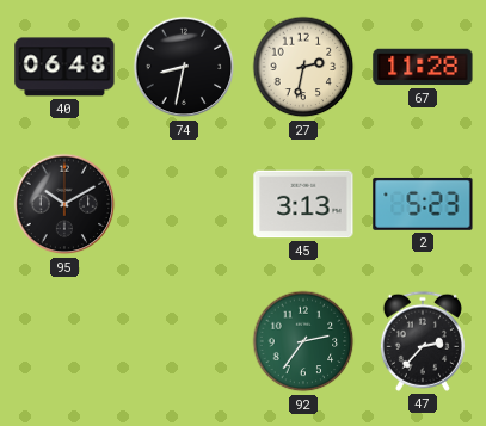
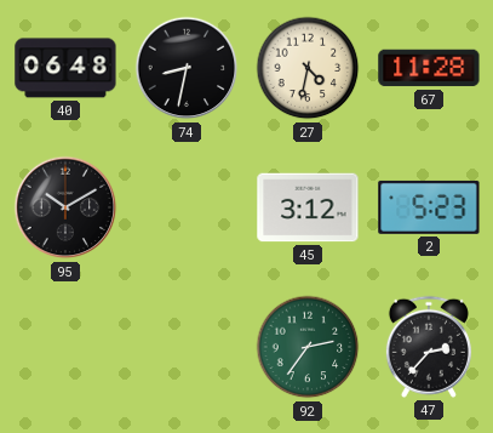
27: 2:32 -> 4:32 (308, 68)
45: 3:13 -> 3:12 (308, 207)
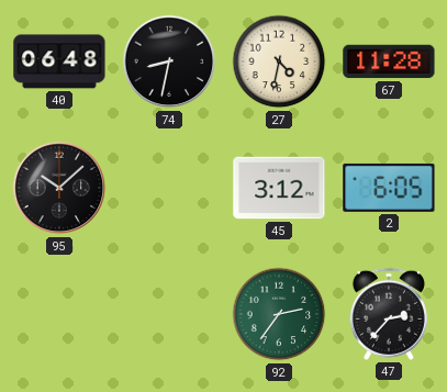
95: 10:10 -> 10:08 (59, 188)
2: 5:23 -> 6:05 (389, 188)
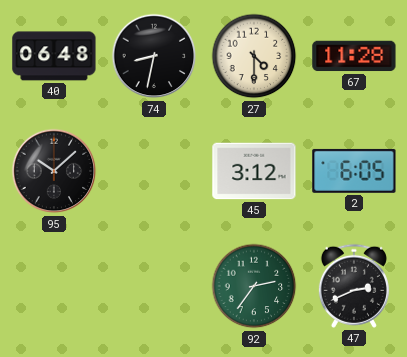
27: 4:32 -> 4:30 (254, 56)
47: 2:37 -> 2:41 (354, 286)
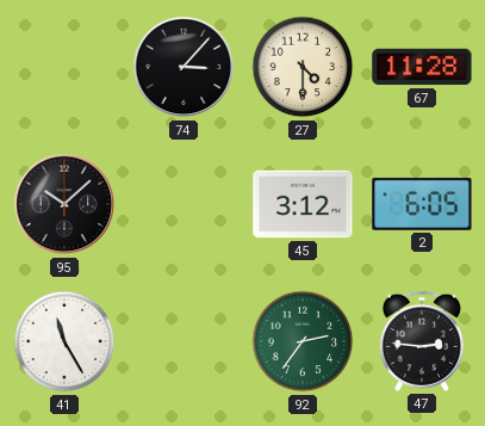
40: 06:48 -> none (54, 56)
74: 8:32 -> 3:07 (184, 67)
41: none -> 11:25 (64, 341)
47: 2:41 -> 2:46 (422, 341)
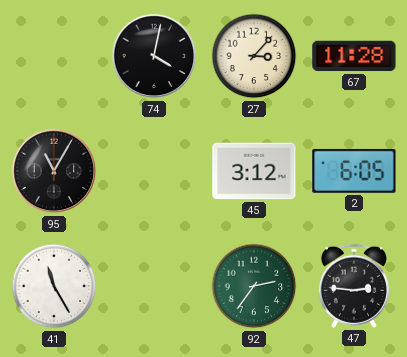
74: 3:07 -> 4:02 (154, 56)
27: 4:30 -> 3:07 (254, 56)
95: 10:08 -> 11:05 (54, 171)
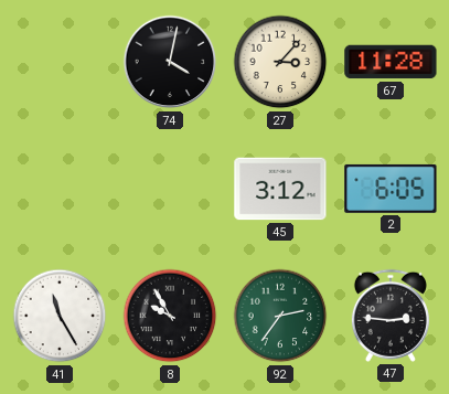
95: 11:05 -> none (54, 171)
8: none -> 9:55 (170, 316)
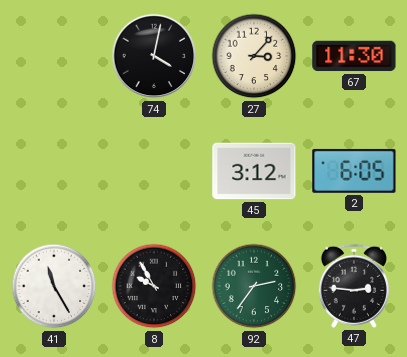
67: 11:28 -> 11:30 (354, 56)
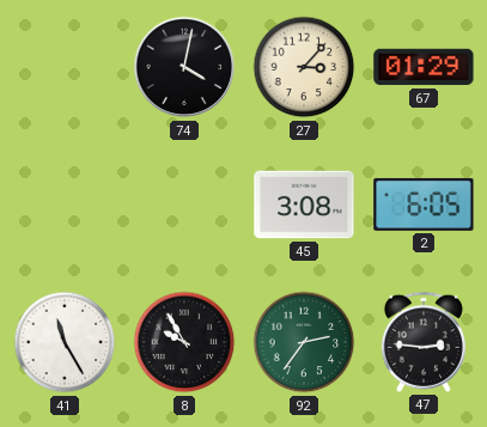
67: 11:30 -> 01:29 (424, 67)
45: 3:12 -> 3:08 (304, 205)
